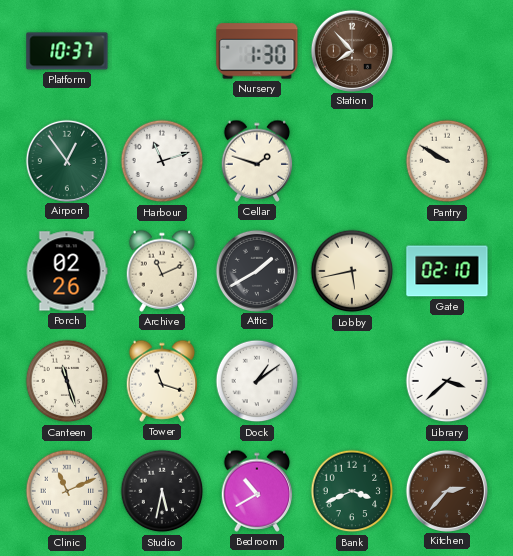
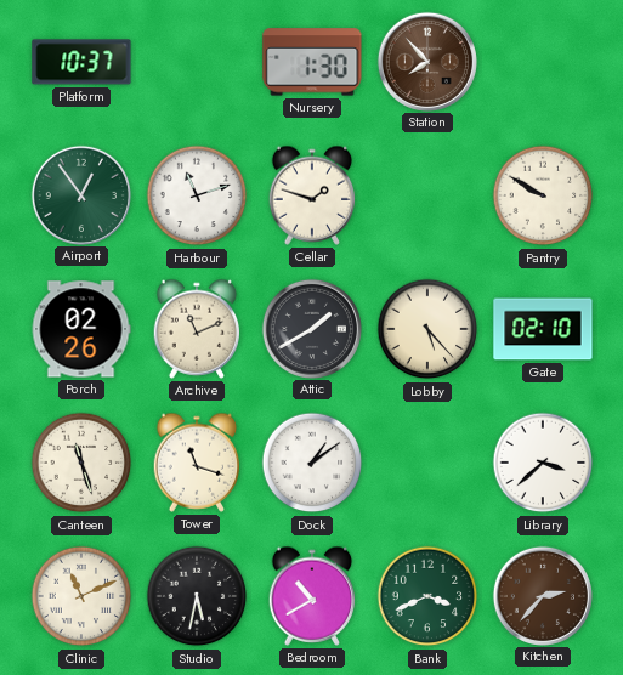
Lobby: 5:43 -> 5:23 (427, 329)
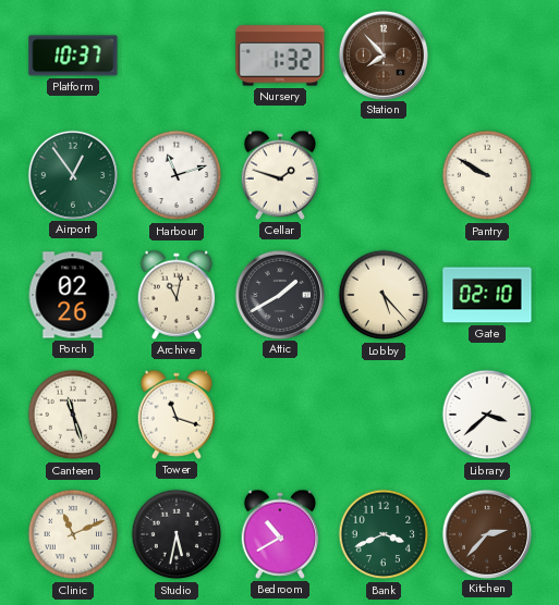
Nursery: 1:30 -> 1:32 (280, 55)
Archive: 11:11 -> 11:02 (177, 295)
Dock: 1:09 -> none (312, 463)
